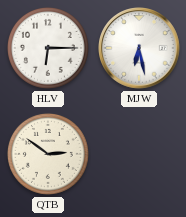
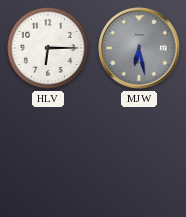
MJW dial: white -> grey (139, 48)
QTB: 2:51 -> none (48, 154)
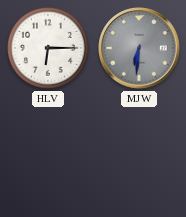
MJW: 6:28 -> 6:31 (139, 48)
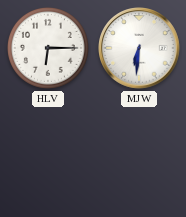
MJW dial: grey -> white (139, 48)
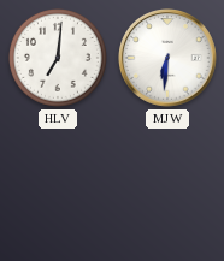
HLV: 6:15 -> 7:01 (58, 58)
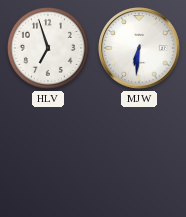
HLV: 7:01 -> 6:57 (48, 48)
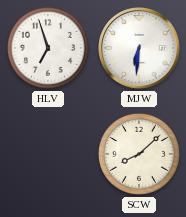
SCW: none -> 8:08 (139, 154)
